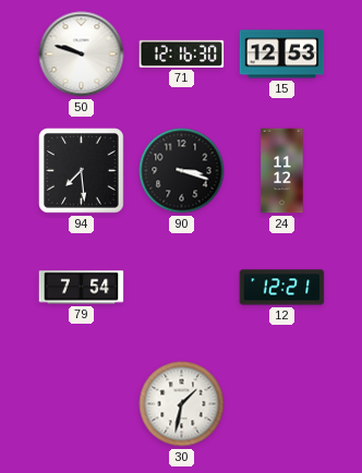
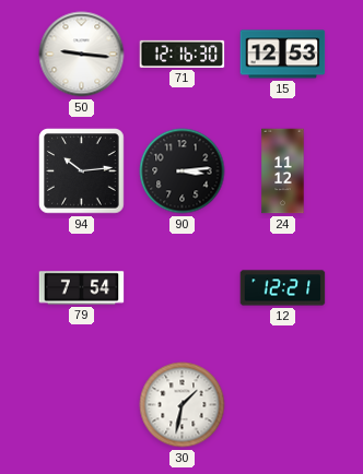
50: 9:48 -> 9:16 (82, 55)
94: 7:29 -> 10:14 (82, 171)
90: 3:18 -> 3:14 (183, 171)
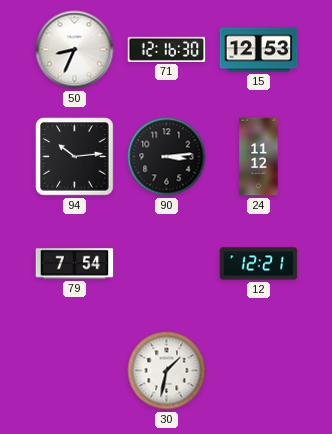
50: 9:16 -> 8:34 (75, 50)
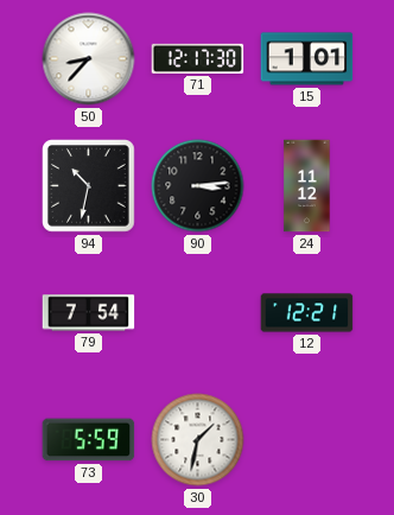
50: 8:34 -> 8:37 (89, 59)
71: 12:16 -> 12:17 (198, 58)
15: 12:53 -> 1:01 (307, 59)
94: 10:14 -> 10:32 (89, 186)
73: none -> 5:59 (89, 440)
